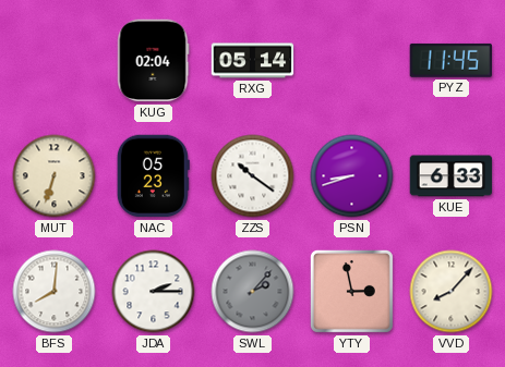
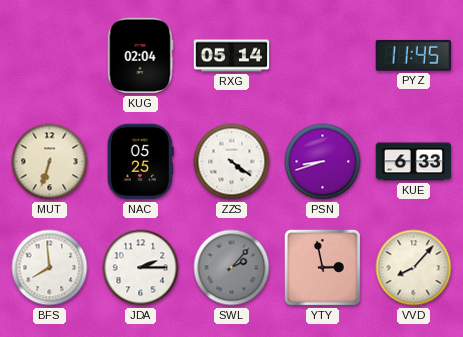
NAC: 05:23 -> 05:25 (140, 162)
ZZS: 10:21 -> 4:21 (232, 162)
BFS: 8:01 -> 7:59 (50, 268)
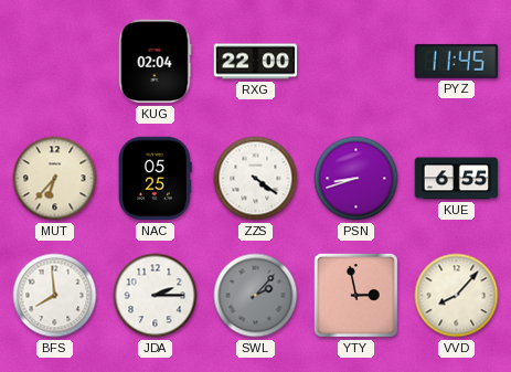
RXG: 05:14 -> 22:00 (256, 62)
MUT: 6:33 -> 6:37 (55, 179)
KUE: 6:33 -> 6:55 (457, 179)
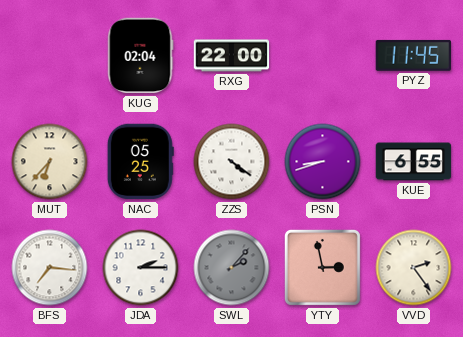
BFS: 7:59 -> 7:16 (50, 268)
VVD: 8:07 -> 2:24 (414, 268)
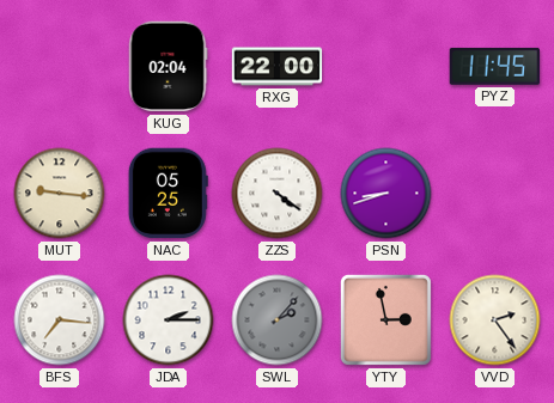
MUT: 6:37 -> 9:16 (60, 194)
KUE: 6:55 -> none (414, 162)
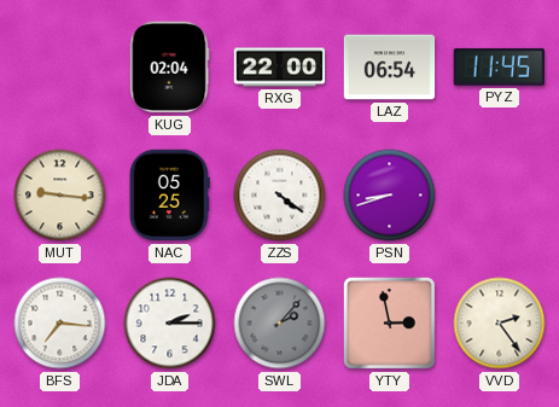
LAZ: none -> 06:54 (390, 68)
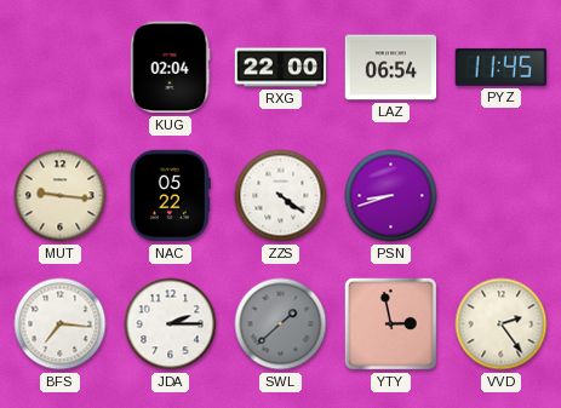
NAC: 05:25 -> 05:22 (170, 196)
SWL: 2:07 -> 1:38 (281, 324)
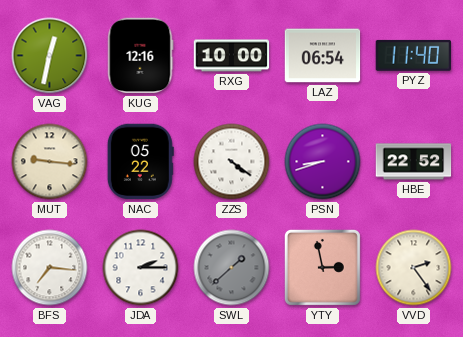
VAG: none -> 12:32 (50, 56)
KUG: 02:04 -> 12:16 (140, 56)
RXG: 22:00 -> 10:00 (232, 56)
PYZ: 11:45 -> 11:40 (413, 55)
HBE: none -> 22:52 (414, 162)
